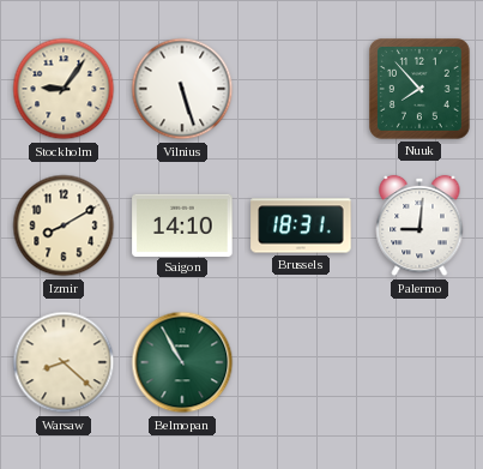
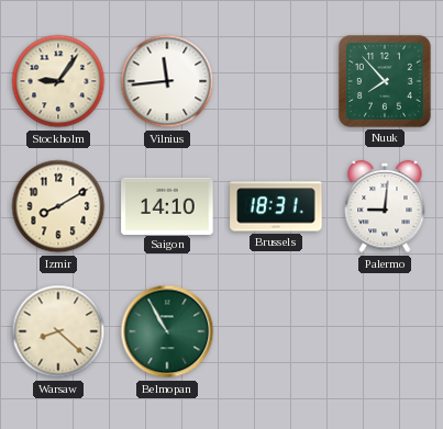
Vilnius: 5:27 -> 11:44 (167, 81)
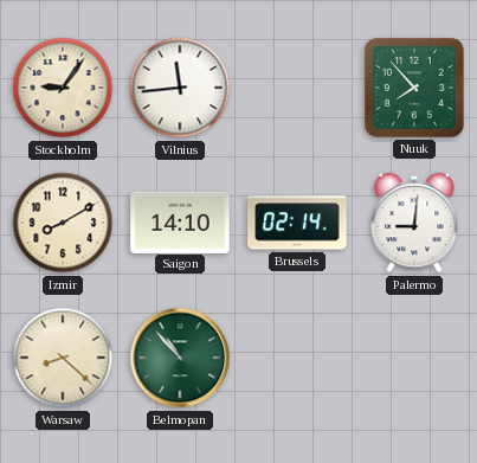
Brussels: 18:31 -> 02:14 (297, 223)
Belmopan: 10:55 -> 10:53 (180, 358)
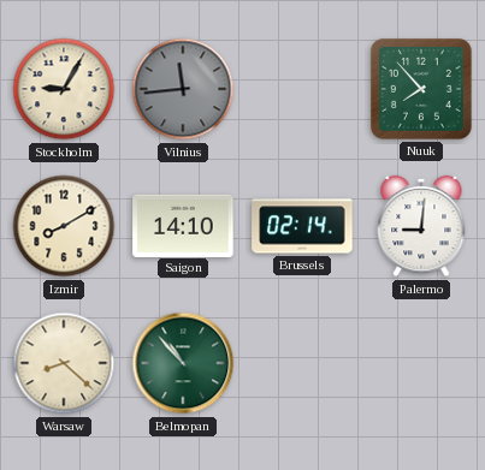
Stockholm: 9:06 -> 9:05 (64, 89)
Vilnius dial: white -> grey (183, 89)
